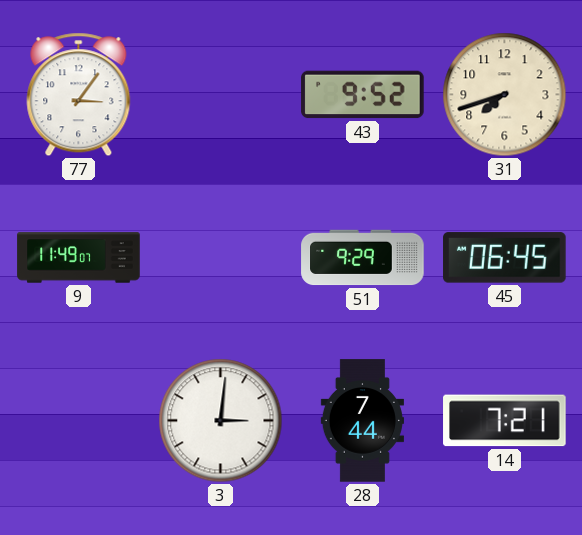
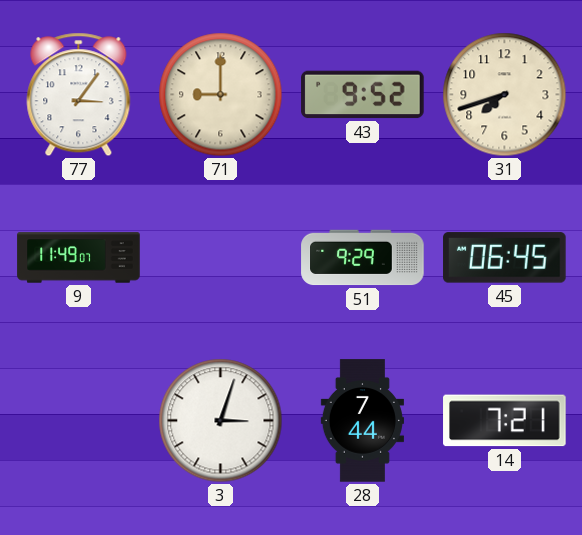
71: none -> 9:00 (221, 95)
3: 3:01 -> 3:03 (221, 421)
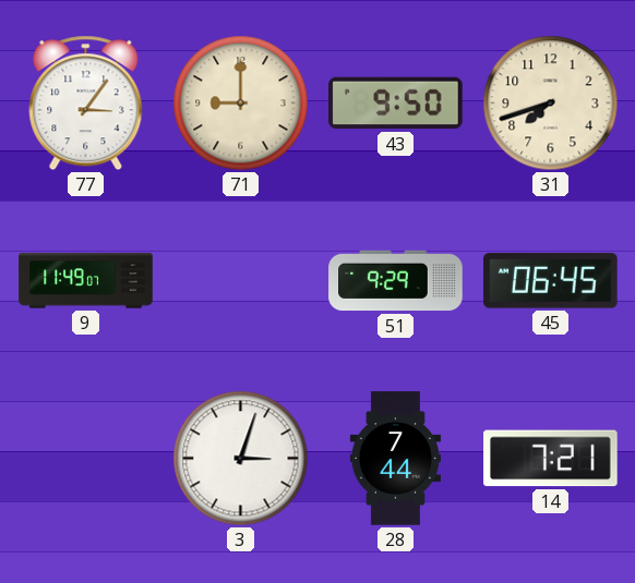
43: 9:52 -> 9:50 (396, 104)
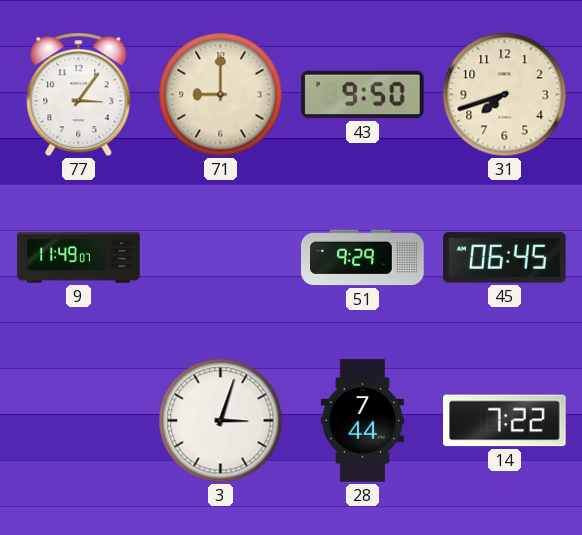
14: 7:21 -> 7:22 (505, 421)
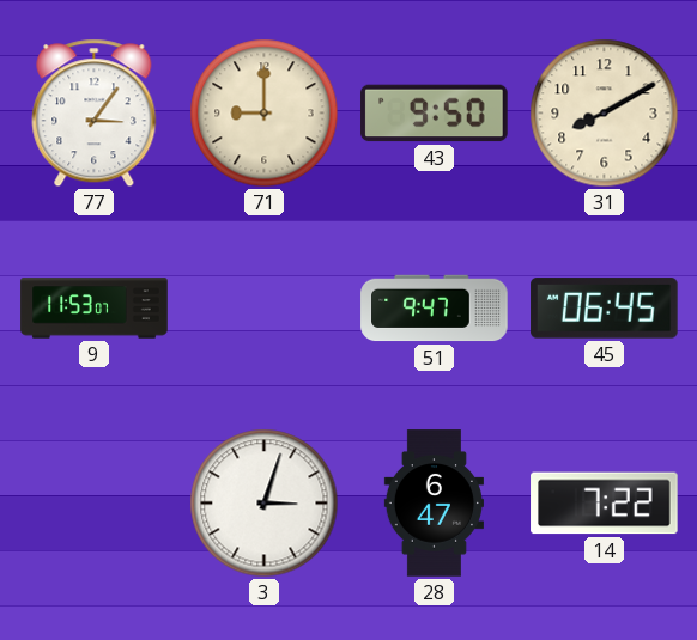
31: 7:42 -> 8:10 (605, 114)
9: 11:49 -> 11:53 (95, 309)
51: 9:29 -> 9:47 (435, 309)
28: 7:44 -> 6:47 (434, 504)
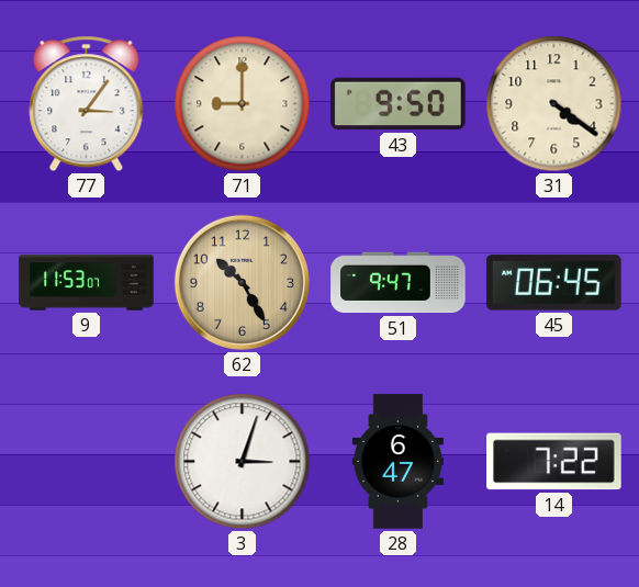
31: 8:10 -> 4:21 (554, 104)
62: none -> 10:25 (242, 282)
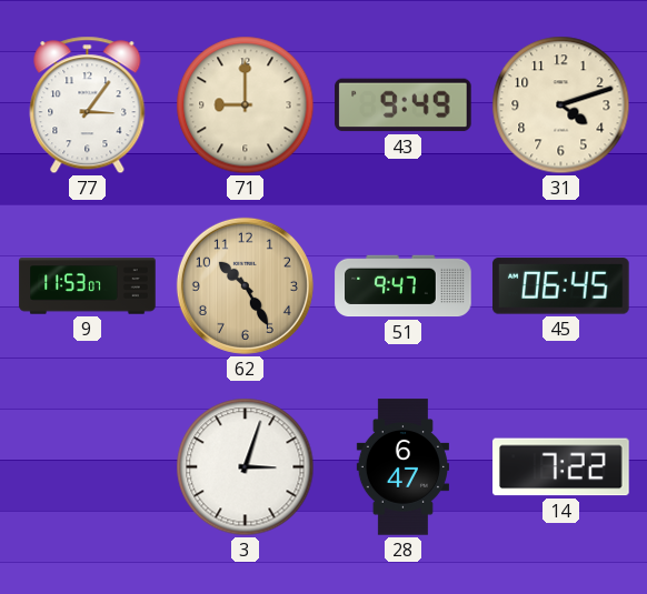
43: 9:50 -> 9:49 (404, 105)
31: 4:21 -> 4:12 (561, 105)
